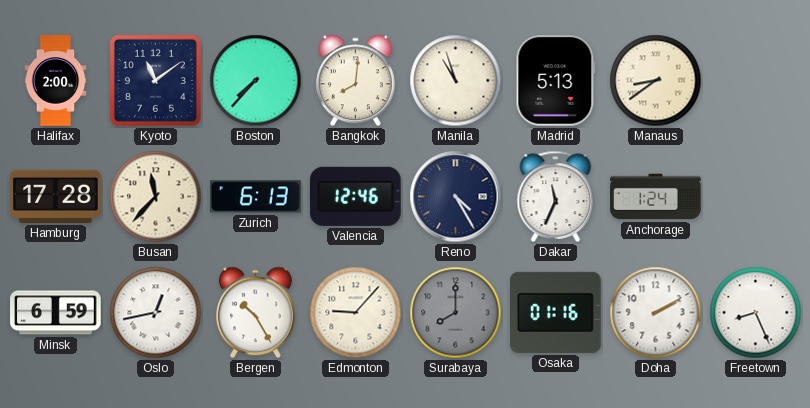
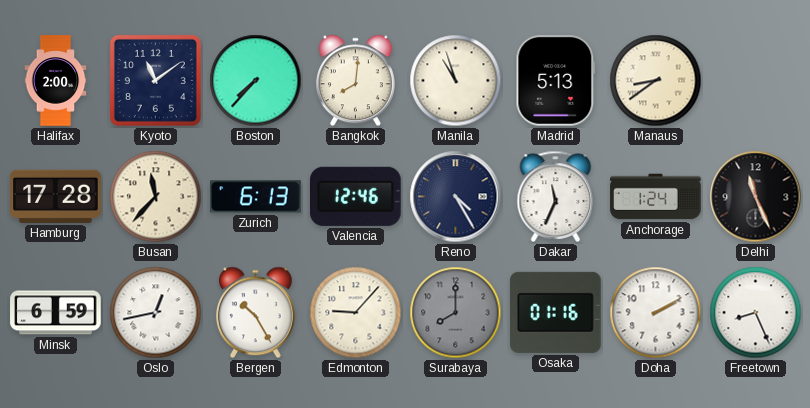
Delhi: none -> 11:26 (756, 197)
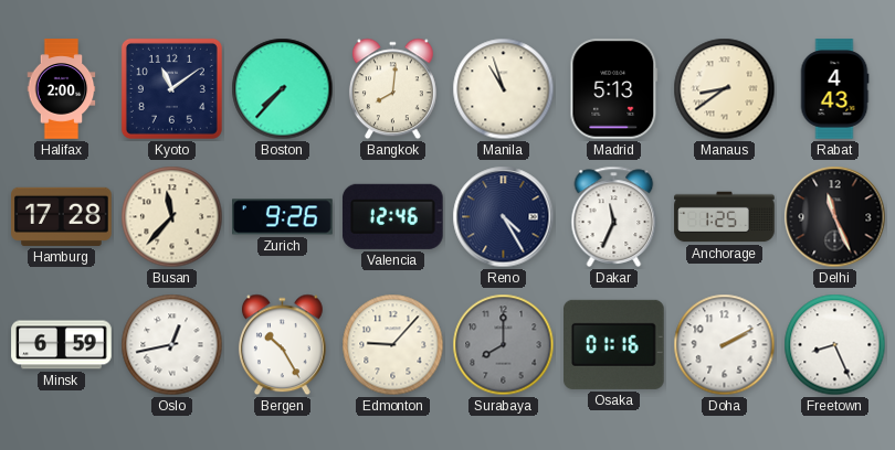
Rabat: none -> 4:43 (834, 89)
Zurich: 6:13 -> 9:26 (283, 217)
Anchorage: 1:24 -> 1:25 (725, 217)
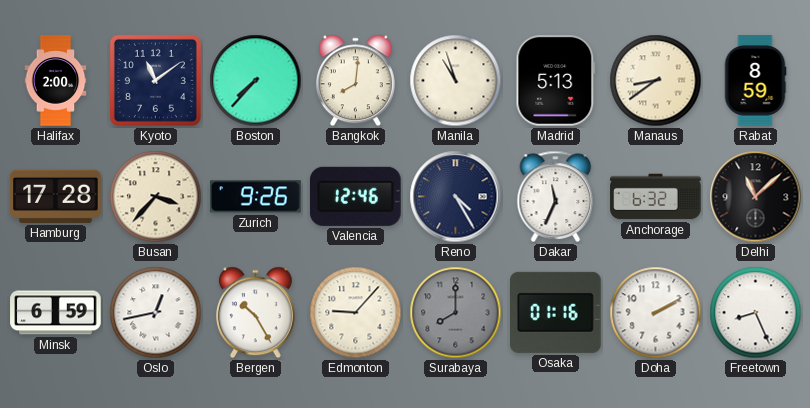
Rabat: 4:43 -> 8:59 (755, 81)
Busan: 11:37 -> 3:37 (156, 197)
Anchorage: 1:25 -> 6:32 (656, 197)
Delhi: 11:26 -> 11:08 (756, 197)
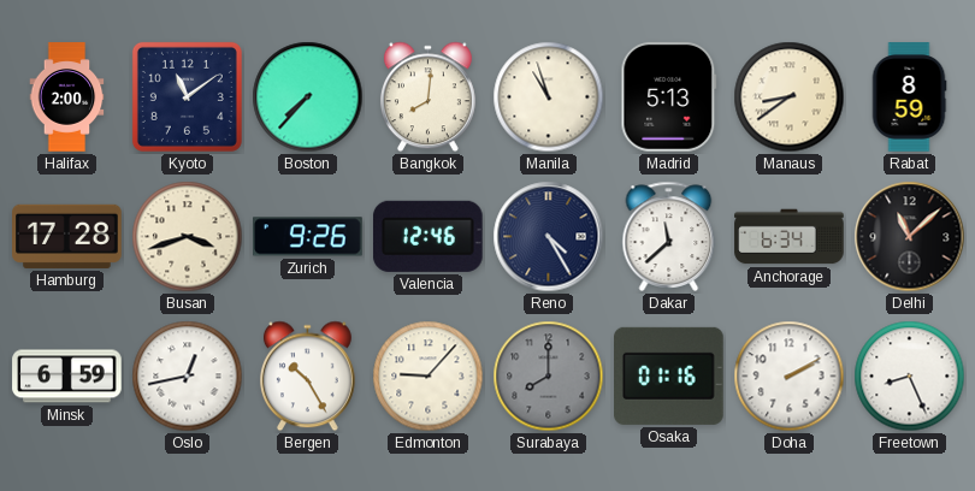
Busan: 3:37 -> 3:42 (188, 237)
Dakar: 11:34 -> 11:38 (669, 236)
Anchorage: 6:32 -> 6:34 (790, 237)
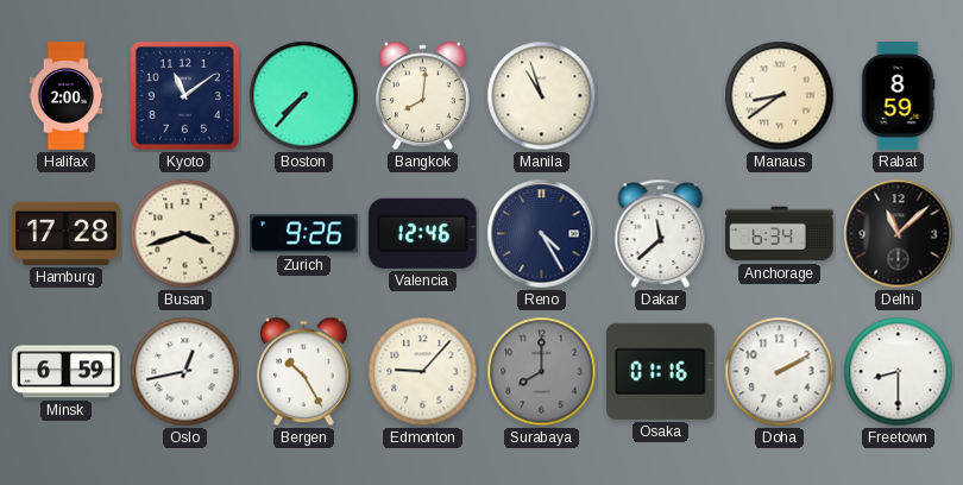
Madrid: 5:13 -> none (669, 97)
Freetown: 8:26 -> 8:30 (899, 372)
